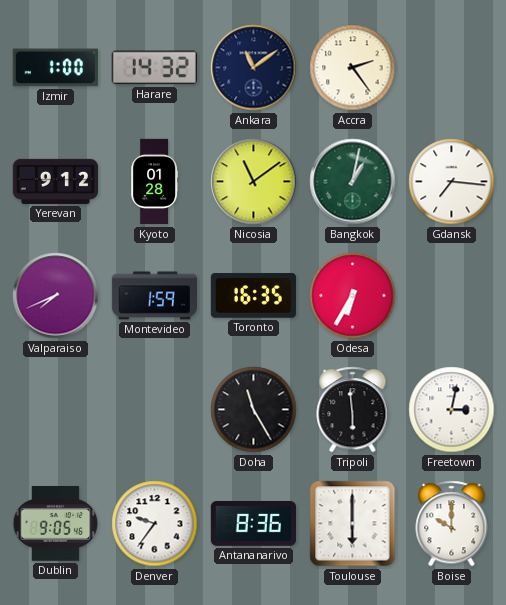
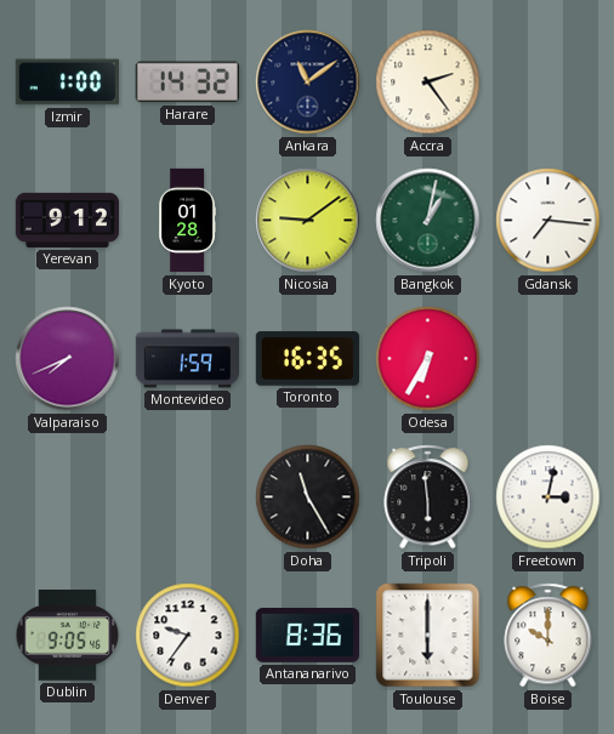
Nicosia: 11:09 -> 9:09 (308, 221)
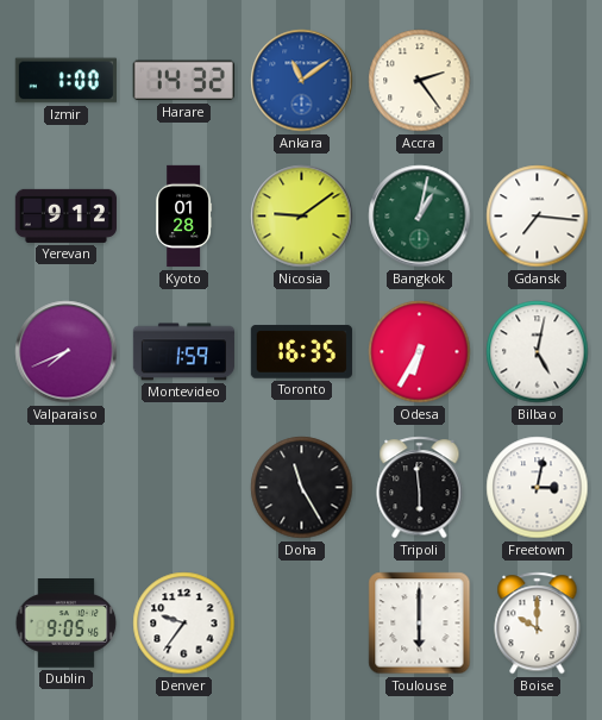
Ankara dial: navy -> blue (302, 81)
Bilbao: none -> 5:02 (538, 352)
Antananarivo: 8:36 -> none (307, 636)
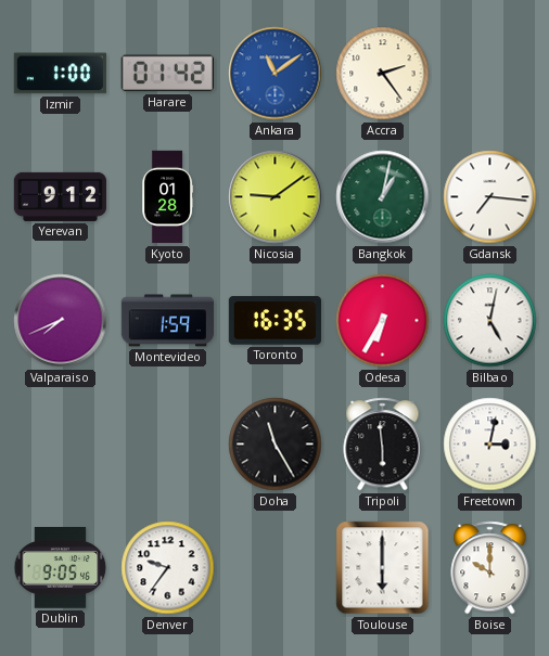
Harare: 14:32 -> 01:42 (167, 74)
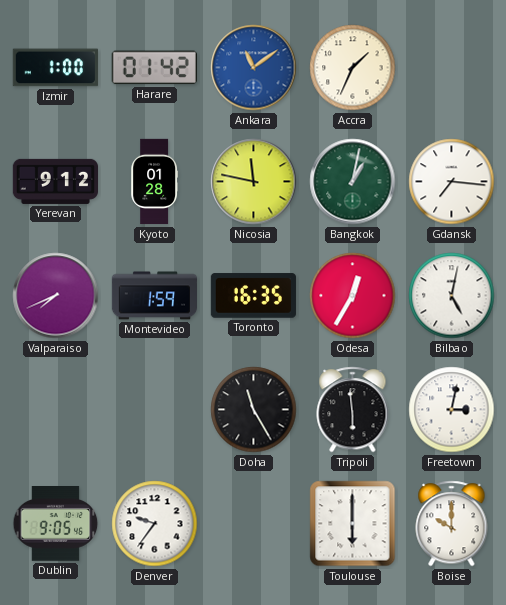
Accra: 2:24 -> 1:34 (353, 68)
Nicosia: 9:09 -> 11:47 (254, 182)
Odesa: 6:35 -> 12:35 (353, 296)
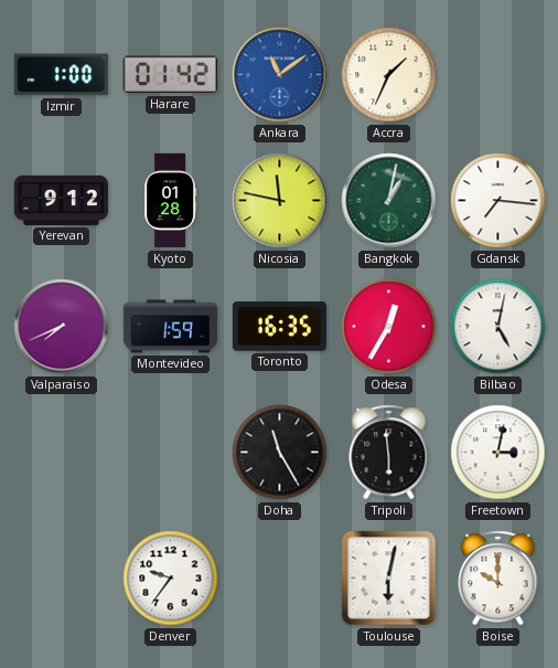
Dublin: 9:05 -> none (56, 524)
Toulouse: 6:00 -> 6:02 (389, 579)
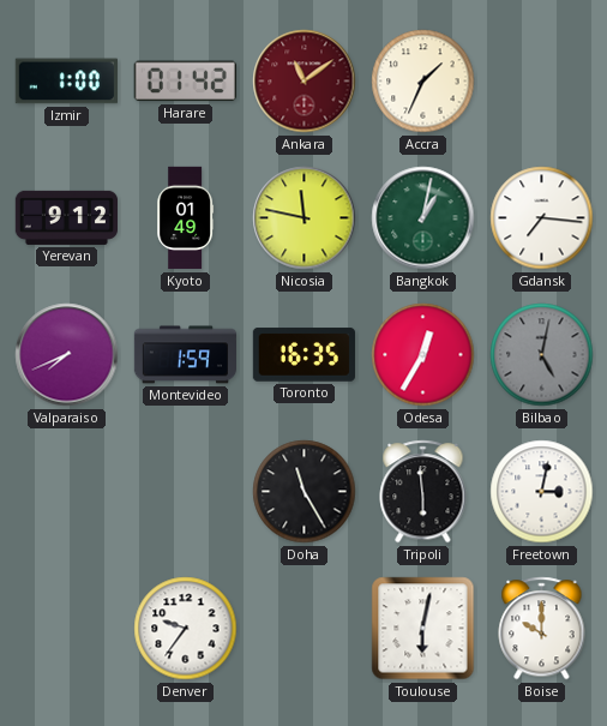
Ankara dial: blue -> burgundy (305, 82)
Kyoto: 01:28 -> 01:49 (185, 218)
Bilbao dial: white -> grey (542, 355)
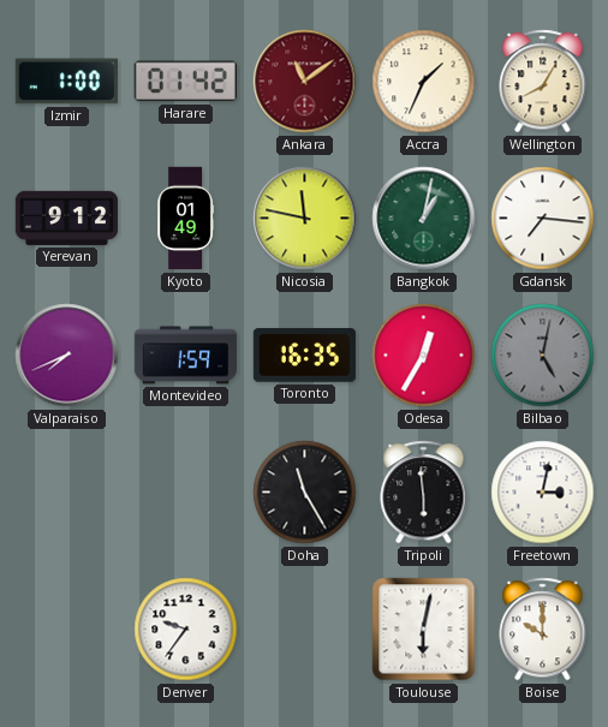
Wellington: none -> 8:05 (543, 82)
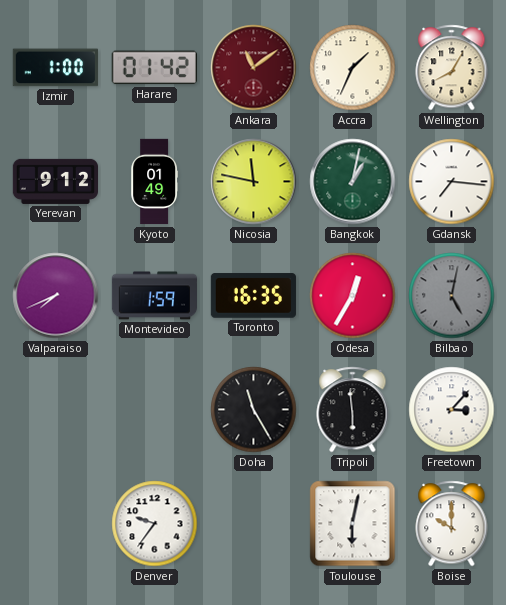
Freetown: 3:02 -> 3:07 (452, 410)
